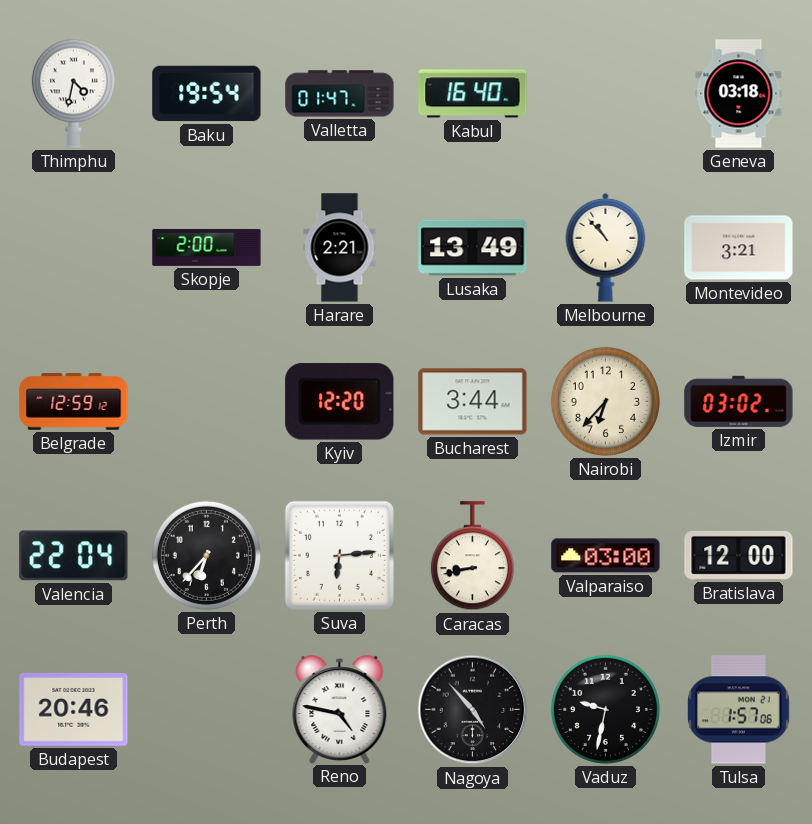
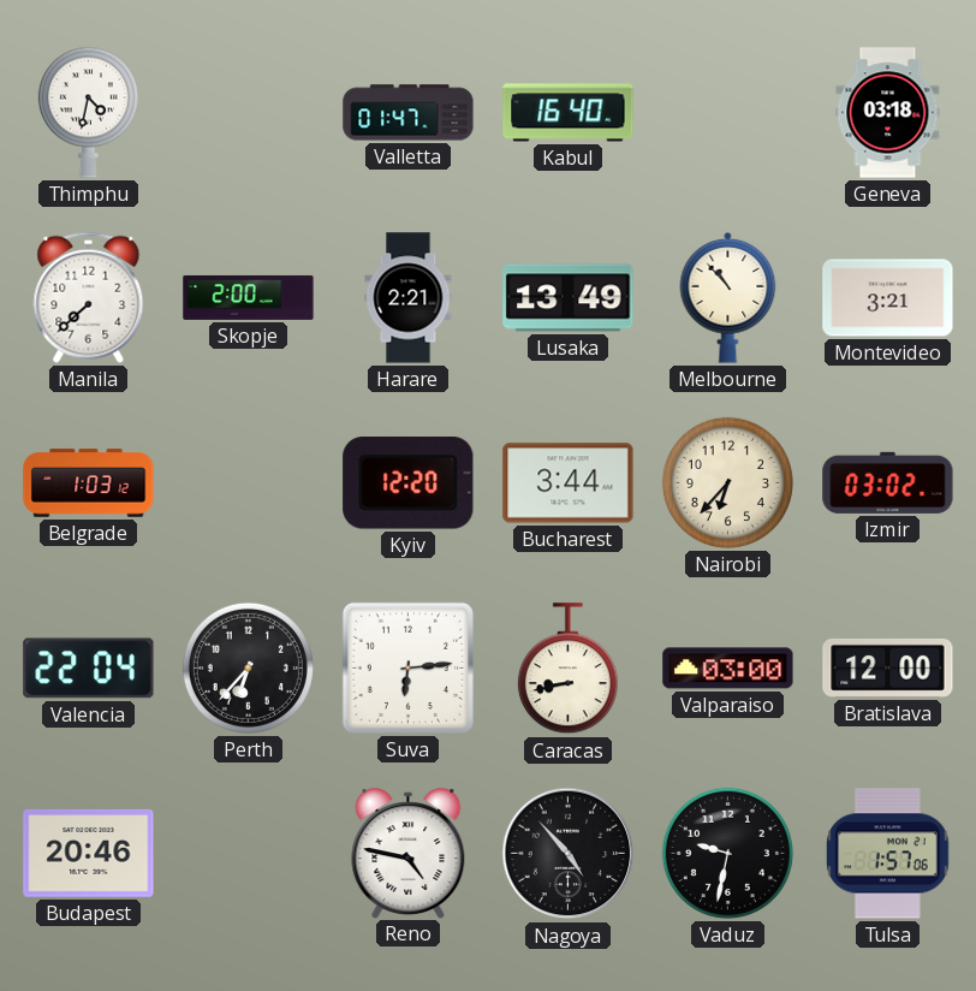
Baku: 19:54 -> none (207, 94)
Manila: none -> 7:38 (89, 297)
Belgrade: 12:59 -> 1:03 (89, 483)
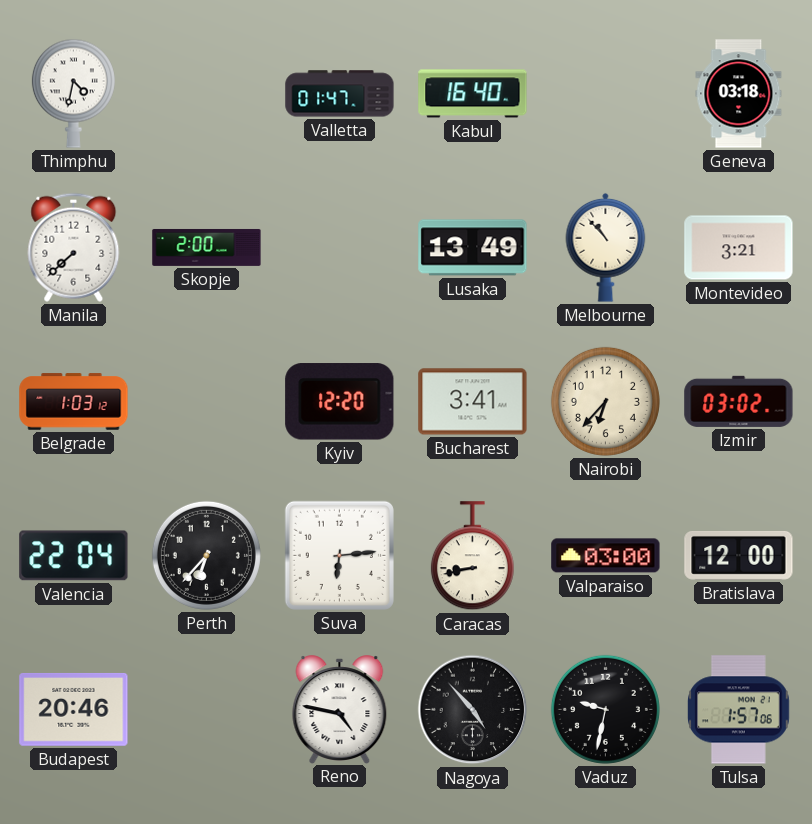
Harare: 2:21 -> none (409, 298)
Bucharest: 3:44 -> 3:41 (473, 402)
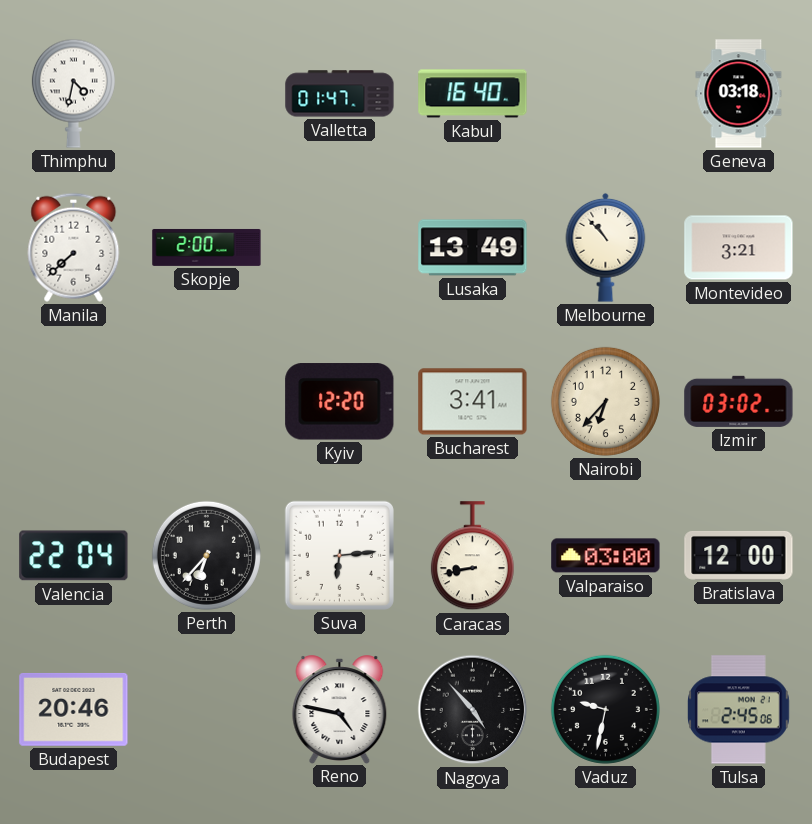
Belgrade: 1:03 -> none (74, 402)
Tulsa: 1:57 -> 2:45 (739, 710)
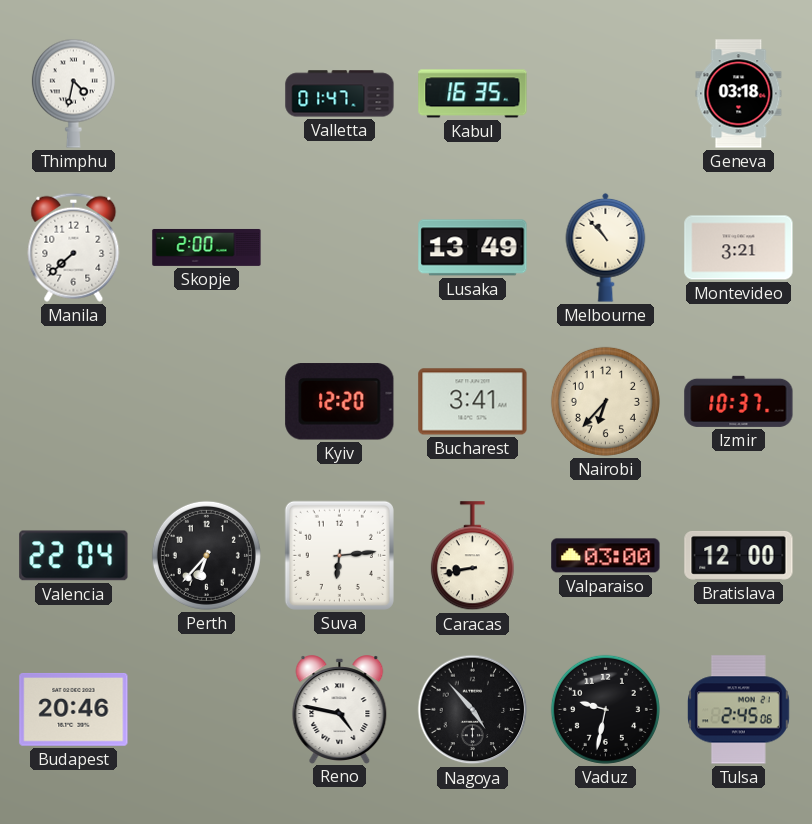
Kabul: 16:40 -> 16:35 (473, 94)
Izmir: 03:02 -> 10:37 (739, 401)
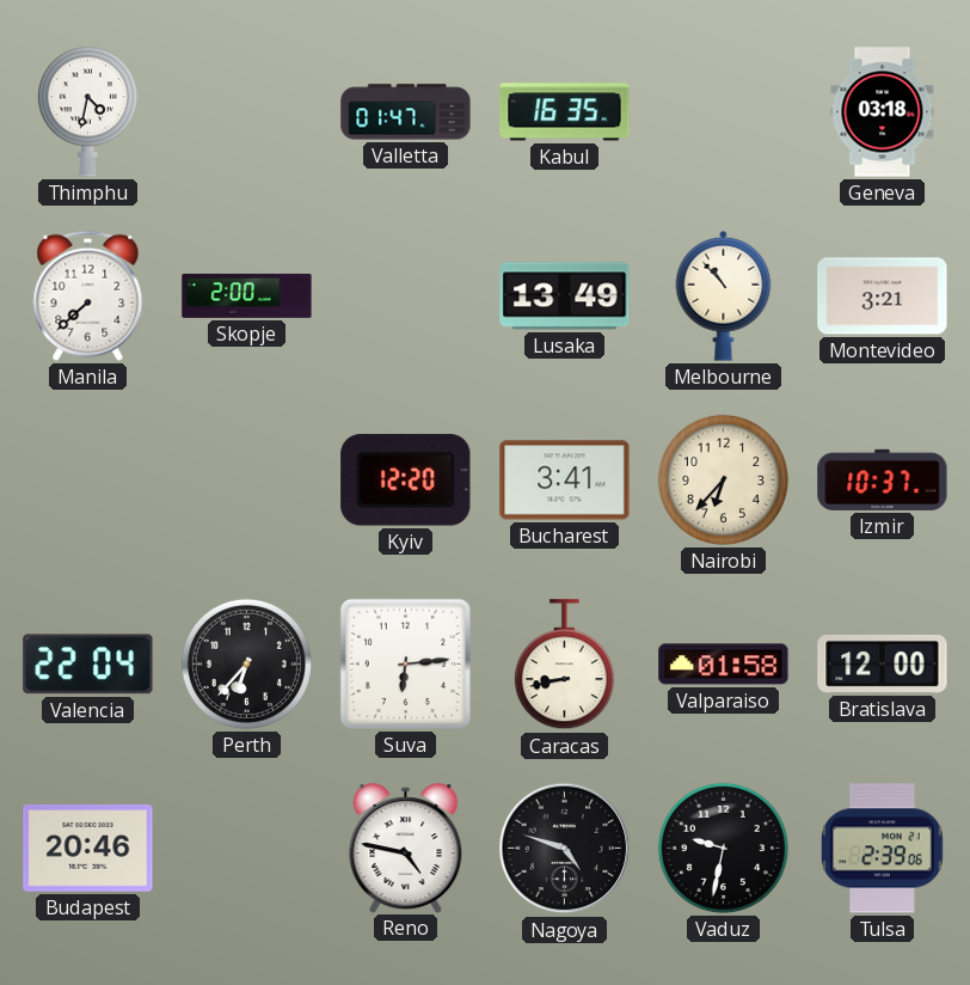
Valparaiso: 03:00 -> 01:58 (724, 665)
Nagoya: 4:53 -> 4:48 (565, 849)
Tulsa: 2:45 -> 2:39 (883, 849)
